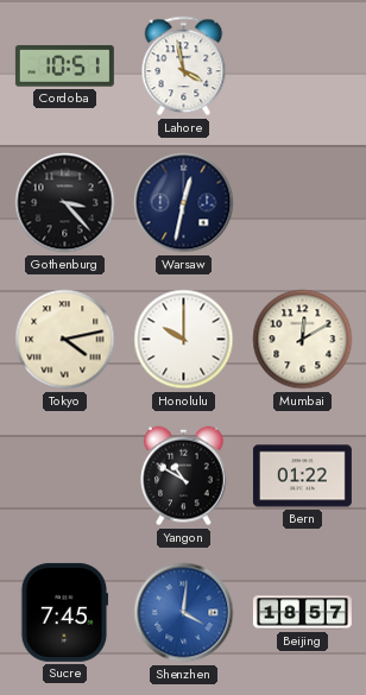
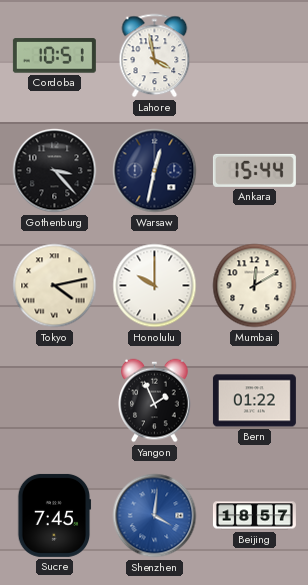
Ankara: none -> 15:44 (254, 170)
Yangon: 10:50 -> 1:56 (155, 401)
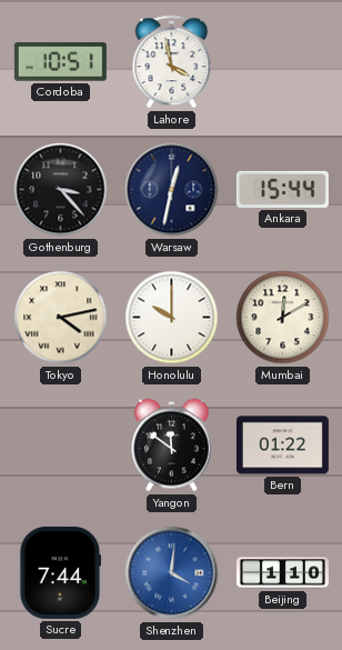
Yangon: 1:56 -> 11:51 (172, 446)
Sucre: 7:45 -> 7:44 (60, 572)
Beijing: 18:57 -> 1:10 (282, 573)
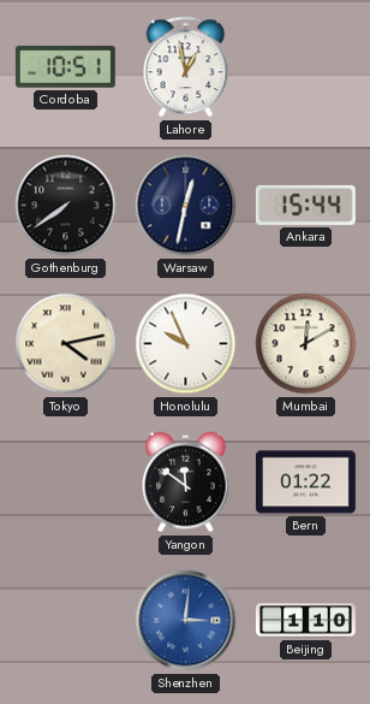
Lahore: 3:58 -> 12:58 (186, 67)
Gothenburg: 3:23 -> 7:39 (66, 206)
Honolulu: 10:00 -> 9:56 (186, 344)
Sucre: 7:44 -> none (60, 572)
Shenzhen: 4:01 -> 3:01 (186, 621)
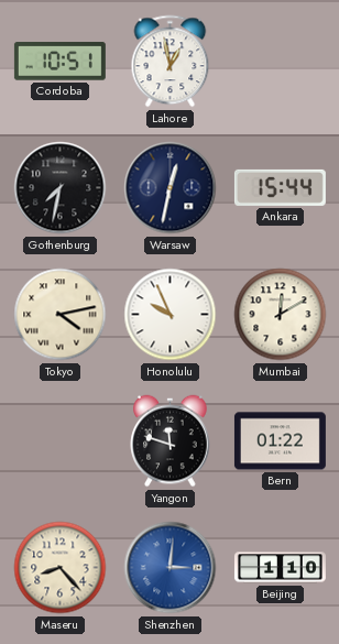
Gothenburg: 7:39 -> 7:32 (61, 188)
Yangon: 11:51 -> 11:48 (171, 441)
Maseru: none -> 8:23 (61, 568)
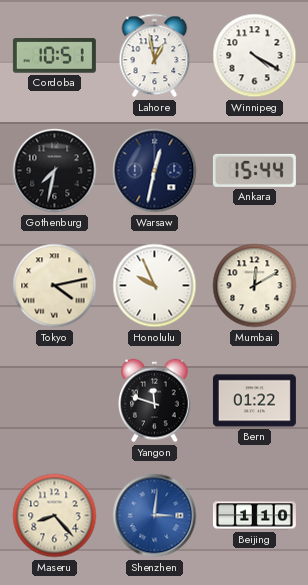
Winnipeg: none -> 4:20 (255, 56)
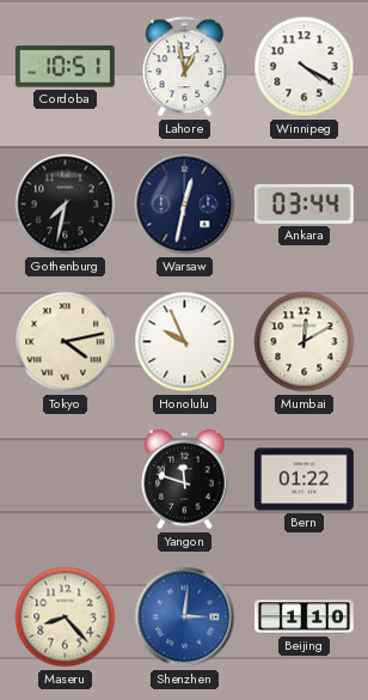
Ankara: 15:44 -> 03:44 (303, 203)
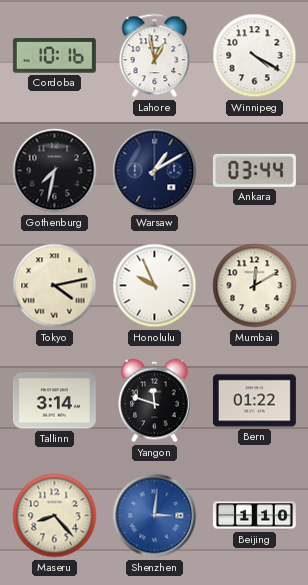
Cordoba: 10:51 -> 10:16 (54, 56)
Warsaw: 12:32 -> 1:10 (155, 171)
Tallinn: none -> 3:14 (54, 401)
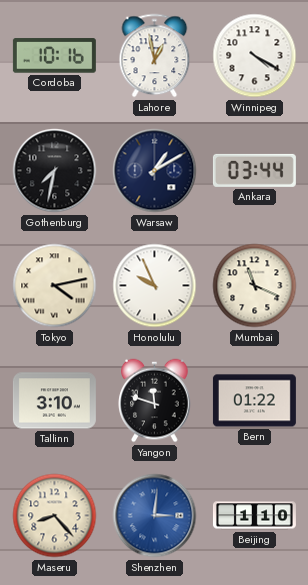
Mumbai: 12:10 -> 11:19 (255, 286)
Tallinn: 3:14 -> 3:10 (54, 401)
